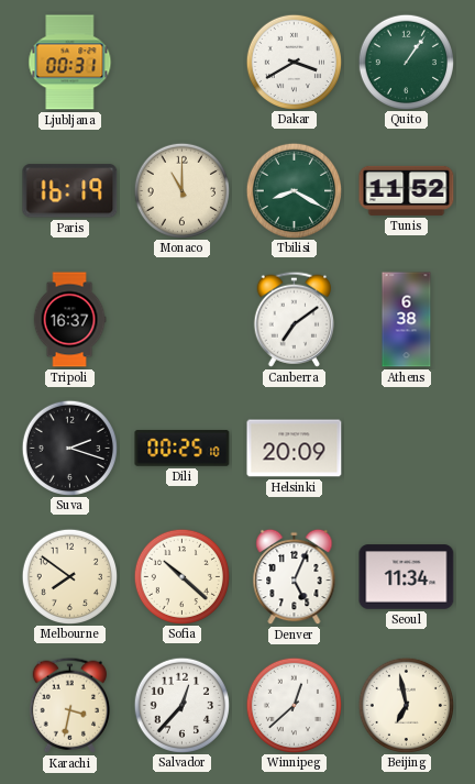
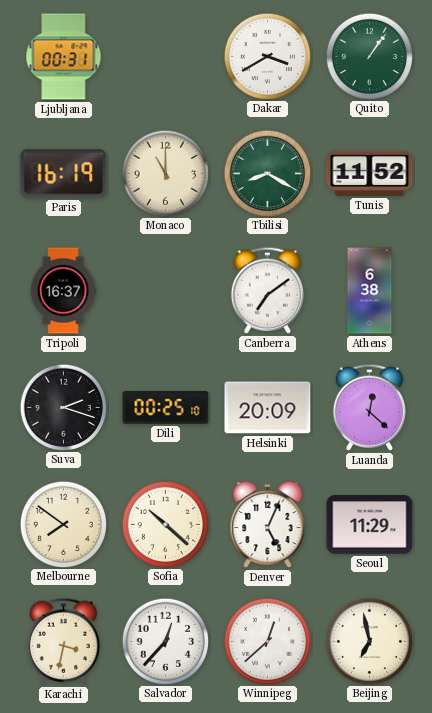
Luanda: none -> 12:22 (369, 407)
Seoul: 11:34 -> 11:29 (370, 525)
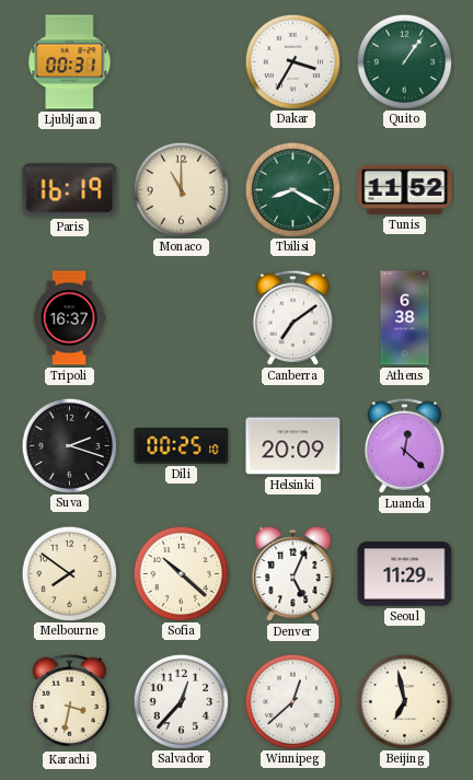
Dakar: 3:40 -> 3:35 (292, 61)
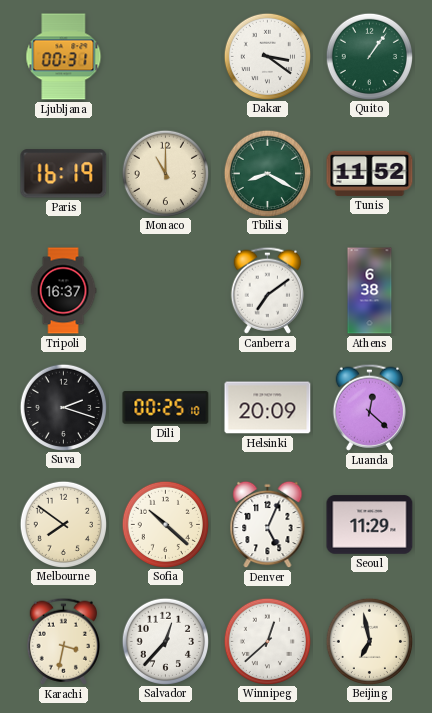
Dakar: 3:35 -> 3:21 (267, 56)
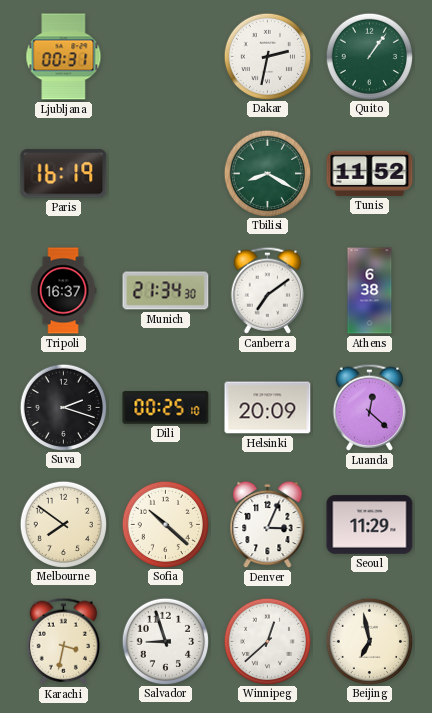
Dakar: 3:21 -> 2:32 (267, 56)
Monaco: 11:00 -> none (165, 173)
Munich: none -> 21:34 (166, 291)
Denver: 5:04 -> 3:04 (268, 525)
Salvador: 12:37 -> 8:57 (165, 641)
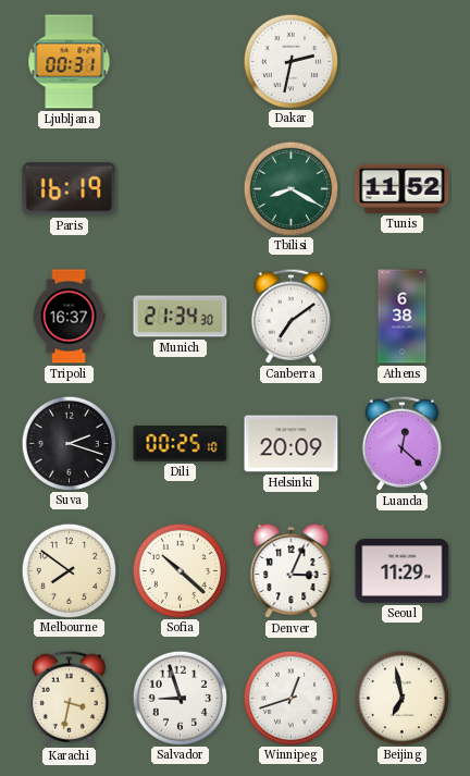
Quito: 1:06 -> none (369, 56)
Winnipeg: 12:38 -> 12:42 (290, 698)
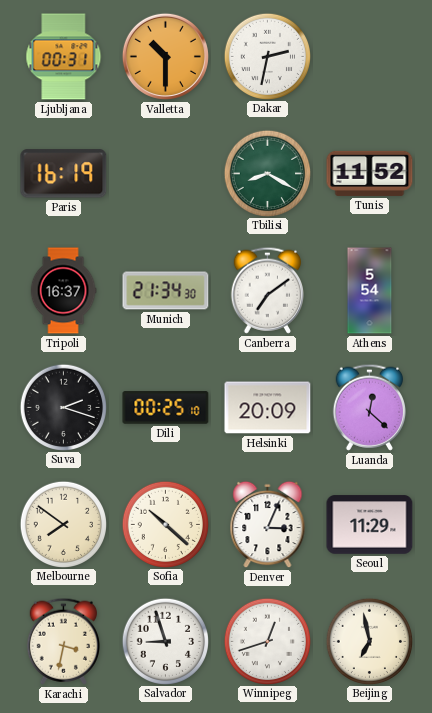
Valletta: none -> 10:30 (165, 56)
Athens: 6:38 -> 5:54 (370, 291)
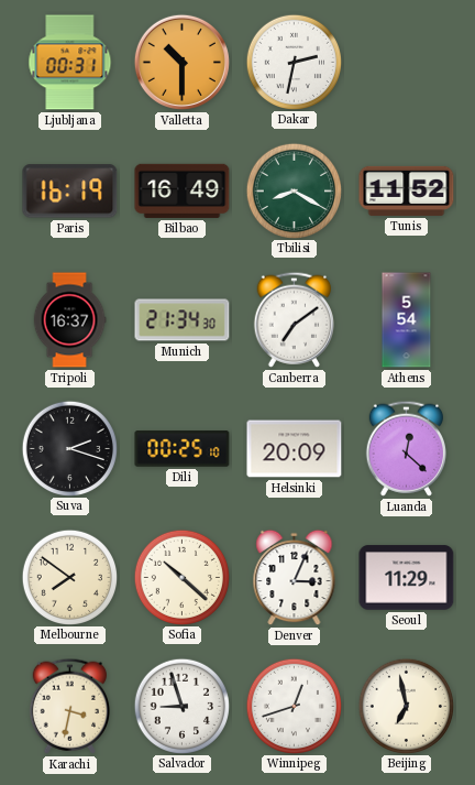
Bilbao: none -> 16:49 (183, 190)
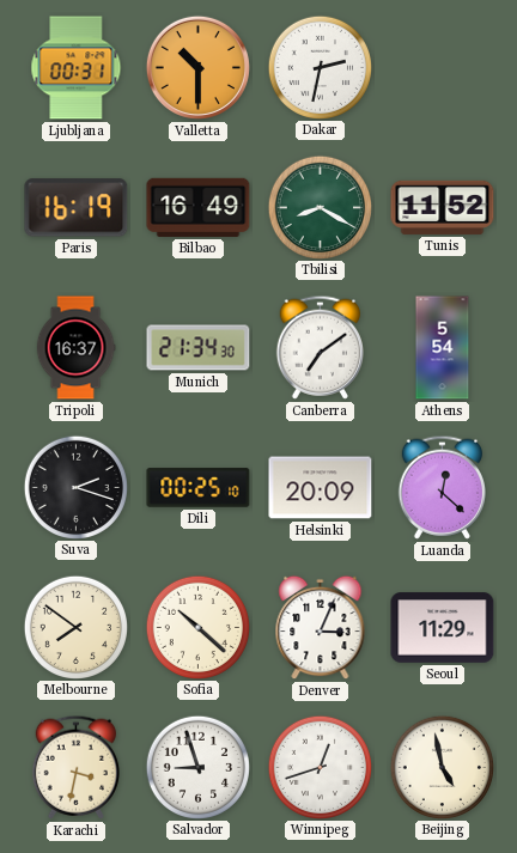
Beijing: 6:58 -> 4:58 (442, 767)
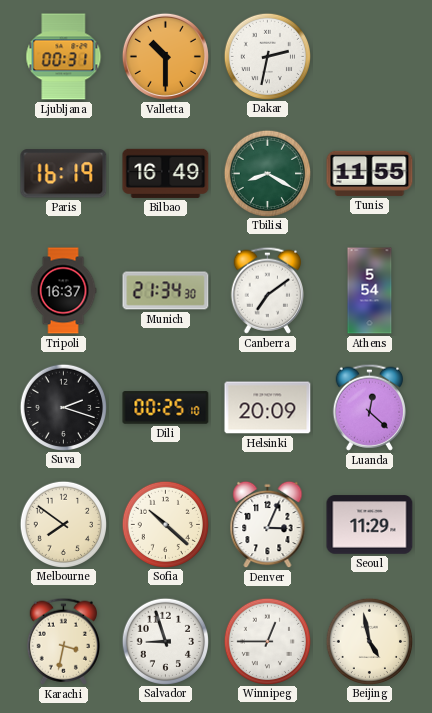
Tunis: 11:52 -> 11:55 (370, 173)
Winnipeg: 12:42 -> 12:45 (267, 641)
